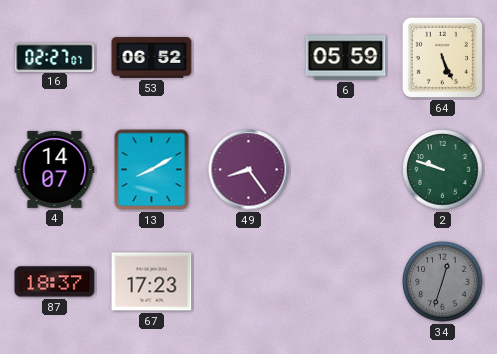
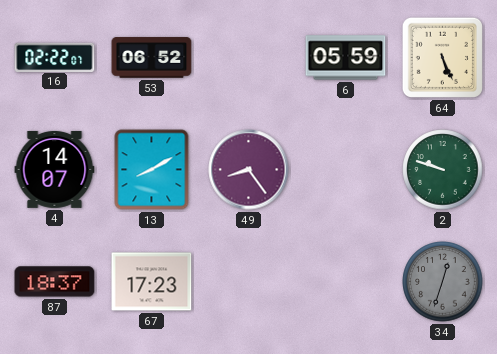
16: 02:27 -> 02:22 (55, 57)
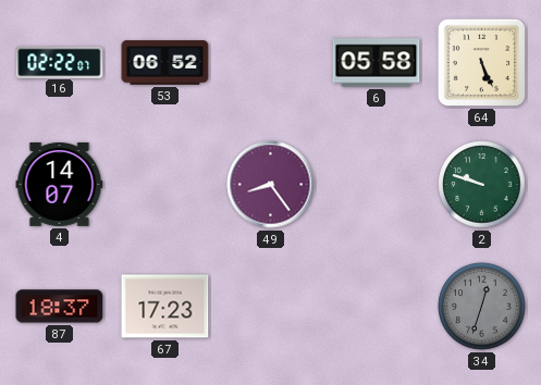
6: 05:59 -> 05:58 (377, 63)
13: 8:10 -> none (152, 170)
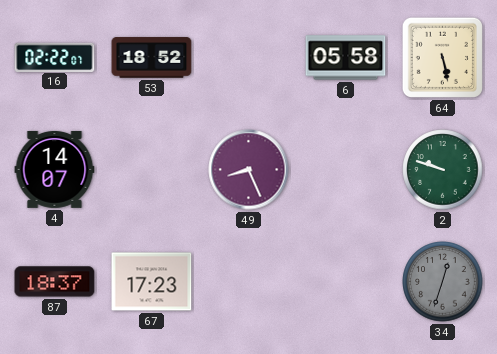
53: 06:52 -> 18:52 (152, 58)
64: 5:26 -> 5:28 (442, 57)
49: 8:24 -> 8:26 (249, 170)
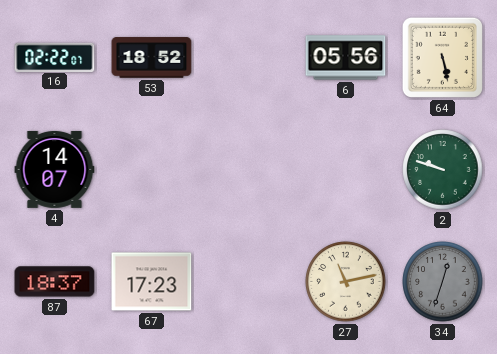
6: 05:58 -> 05:56 (346, 58)
49: 8:26 -> none (249, 170)
27: none -> 11:13 (346, 282)
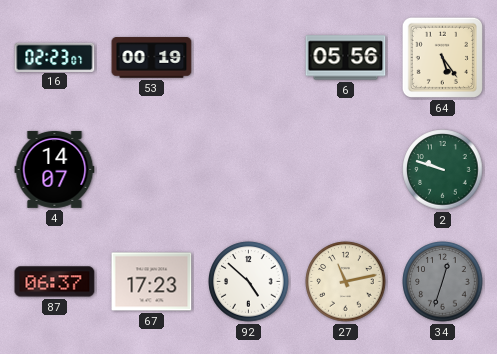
16: 02:22 -> 02:23 (55, 57)
53: 18:52 -> 00:19 (152, 58)
64: 5:28 -> 5:24 (442, 57)
87: 18:37 -> 06:37 (55, 282)
92: none -> 4:52 (249, 282)
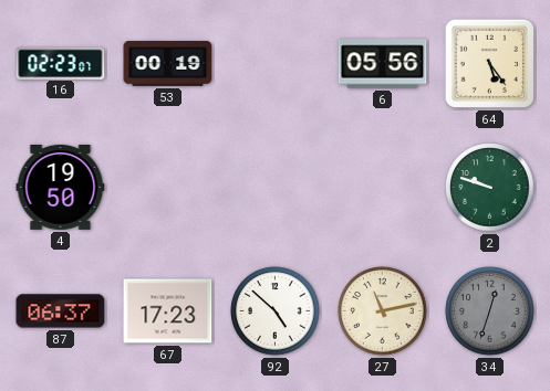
4: 14:07 -> 19:50 (61, 187)
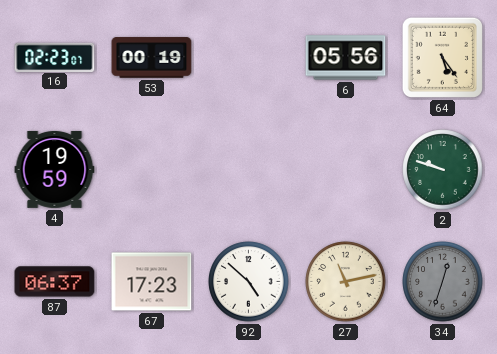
4: 19:50 -> 19:59 (55, 169)
